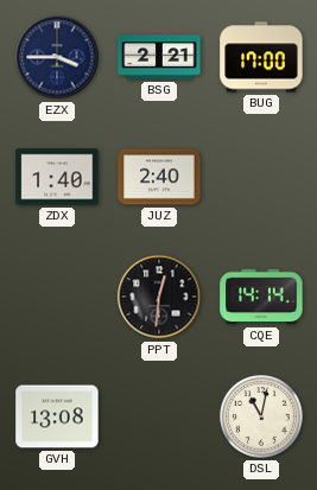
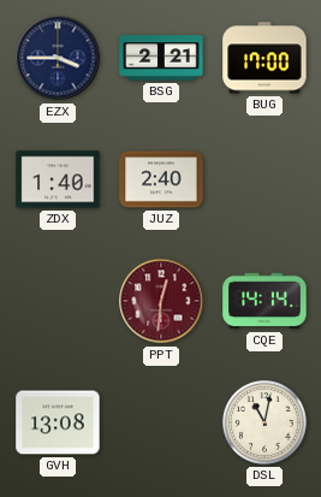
PPT dial: black -> burgundy (161, 301)
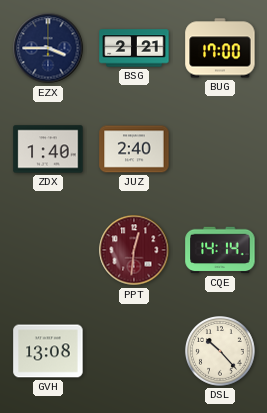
DSL: 11:02 -> 10:23 (221, 352)
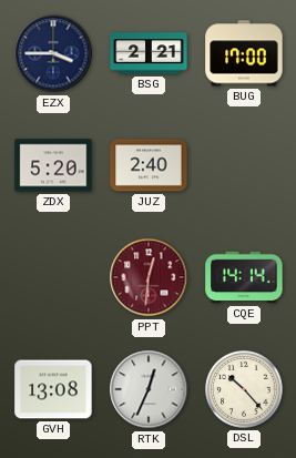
ZDX: 1:40 -> 5:20 (53, 165)
RTK: none -> 12:34 (149, 389)
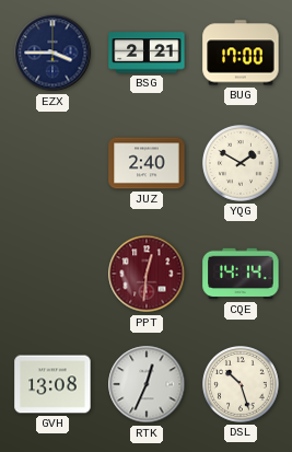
ZDX: 5:20 -> none (53, 165)
YQG: none -> 1:50 (242, 164)
DSL: 10:23 -> 10:27 (242, 385)
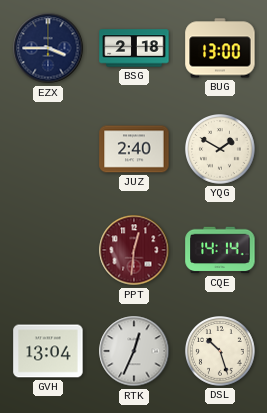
BSG: 2:21 -> 2:18 (134, 48)
BUG: 17:00 -> 13:00 (220, 48)
GVH: 13:08 -> 13:04 (48, 351)
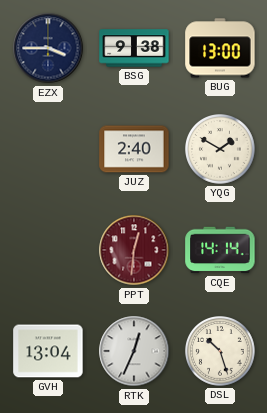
BSG: 2:18 -> 9:38 (134, 48)
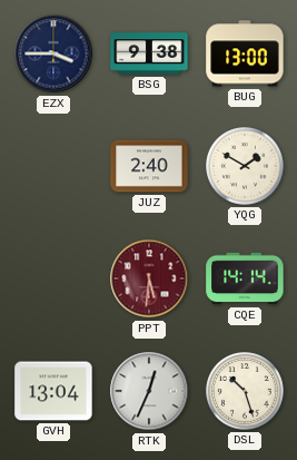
PPT: 12:31 -> 5:31 (149, 278)
